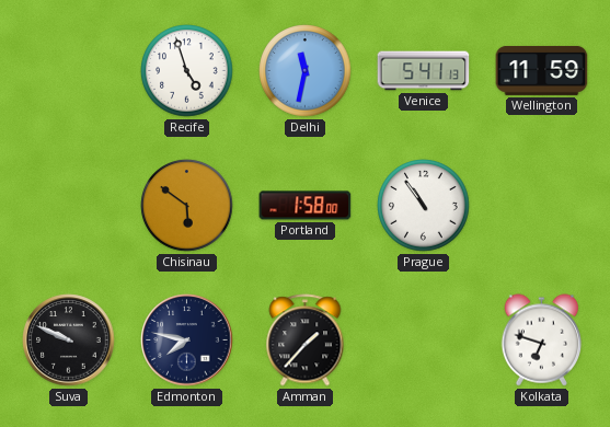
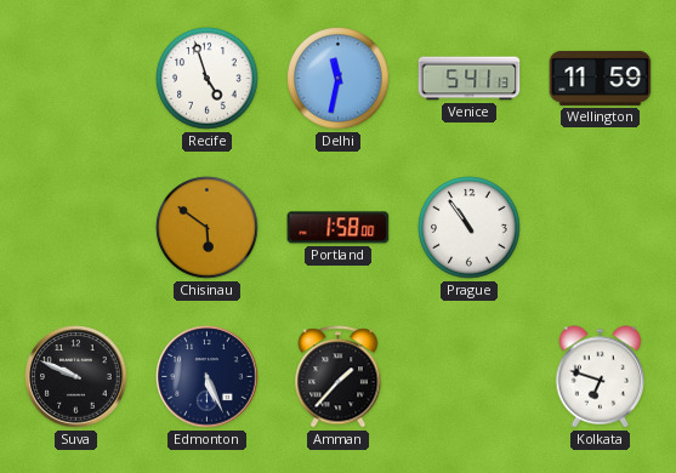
Edmonton: 7:47 -> 5:26 (208, 377)
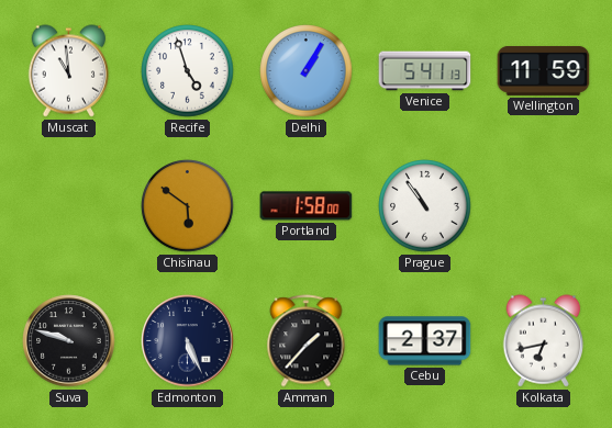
Muscat: none -> 10:59 (69, 71)
Delhi: 11:32 -> 1:05 (307, 71)
Suva: 9:49 -> 9:48 (69, 341)
Cebu: none -> 2:37 (425, 341)
Kolkata: 6:48 -> 6:43 (544, 341)
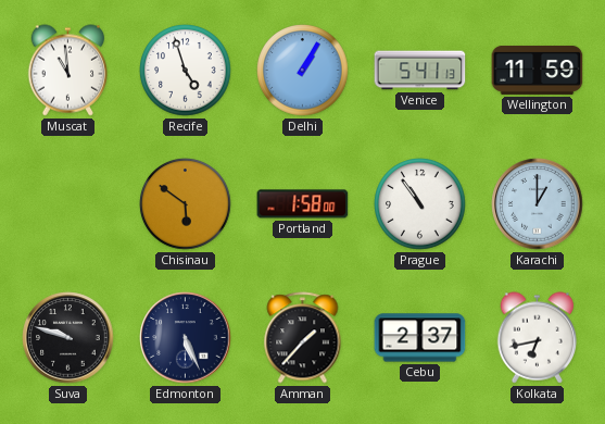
Karachi: none -> 1:00 (538, 204)
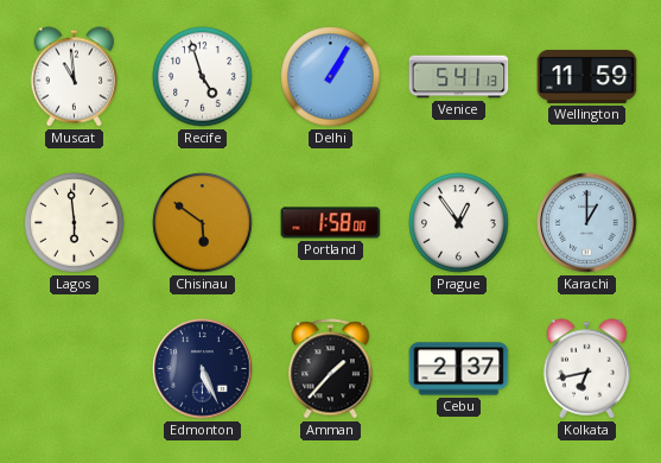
Lagos: none -> 5:59 (75, 223)
Prague: 10:54 -> 12:54 (459, 223)
Suva: 9:48 -> none (68, 338)
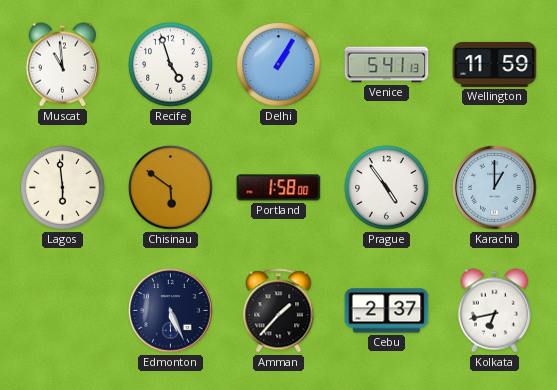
Prague: 12:54 -> 4:54 (387, 188)
